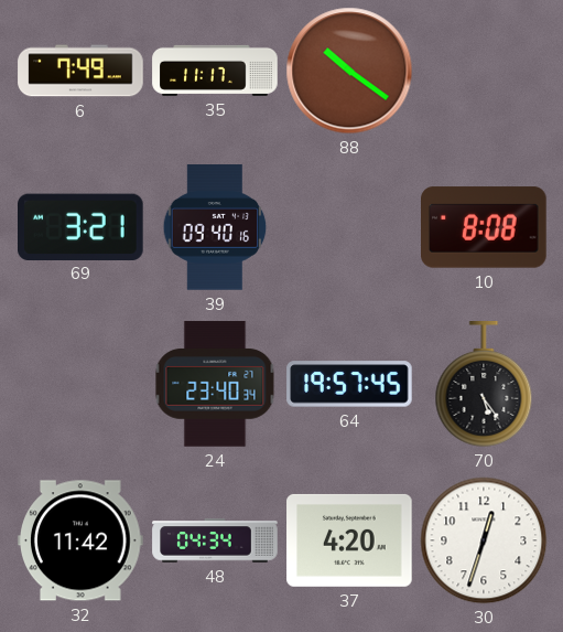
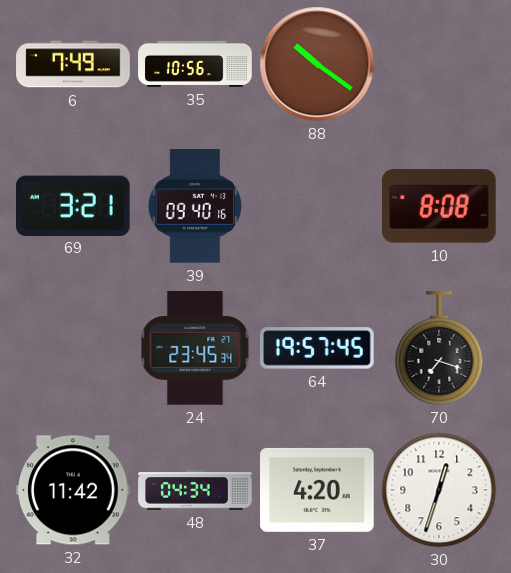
35: 11:17 -> 10:56 (195, 64)
24: 23:40 -> 23:45 (195, 348)
70: 5:24 -> 7:18 (439, 348)
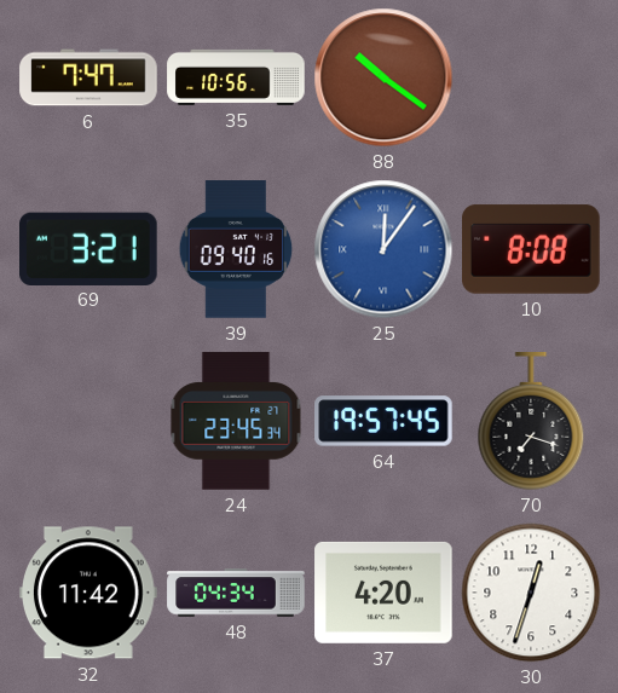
6: 7:49 -> 7:47 (88, 77)
25: none -> 12:06 (383, 249)
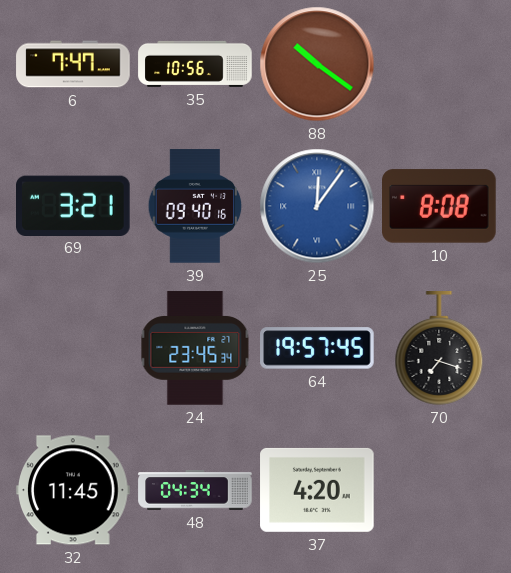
32: 11:42 -> 11:45 (73, 490)
30: 12:33 -> none (531, 593)
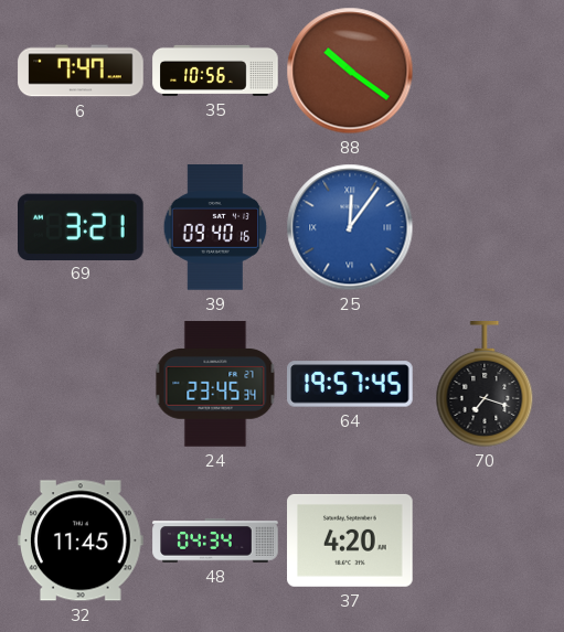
10: 8:08 -> none (440, 206)
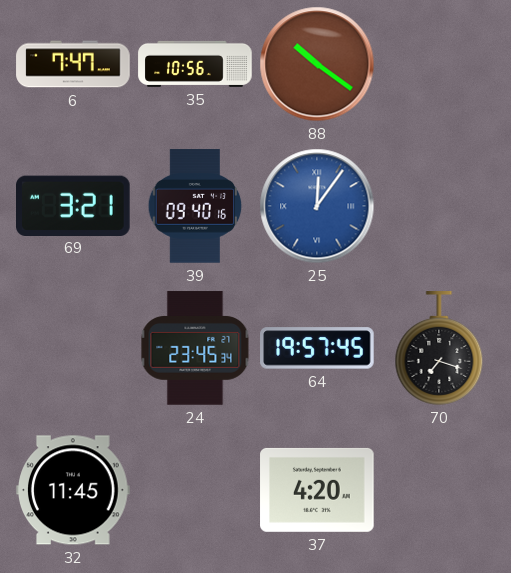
48: 04:34 -> none (215, 540)
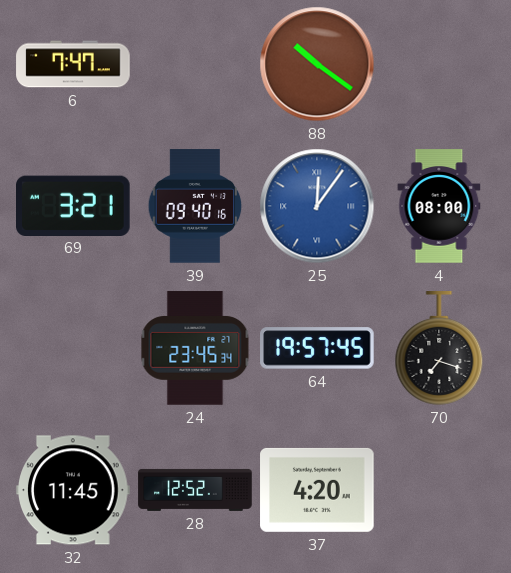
35: 10:56 -> none (195, 64)
4: none -> 08:00 (439, 206)
28: none -> 12:52 (195, 490)
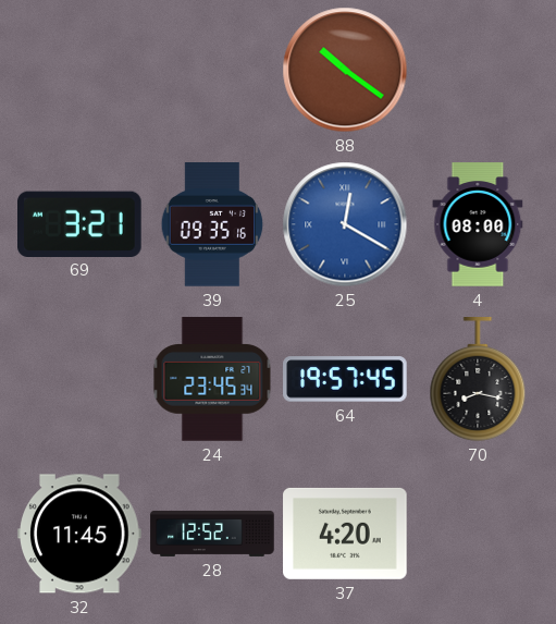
6: 7:47 -> none (73, 64)
39: 09:40 -> 09:35 (212, 224)
25: 12:06 -> 12:20 (345, 224)
70: 7:18 -> 8:17 (478, 379)
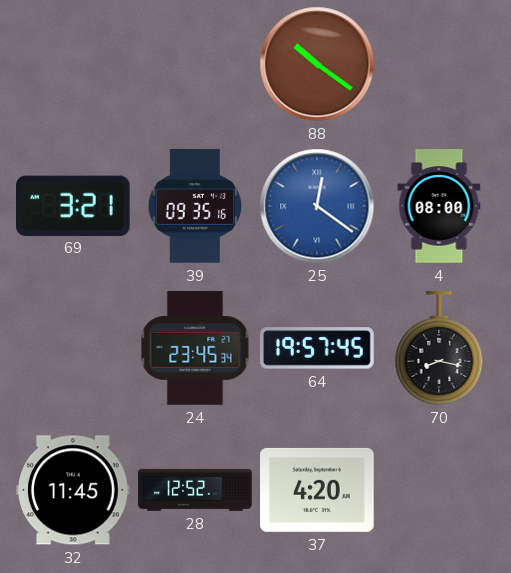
25: 12:20 -> 12:21 (317, 206)
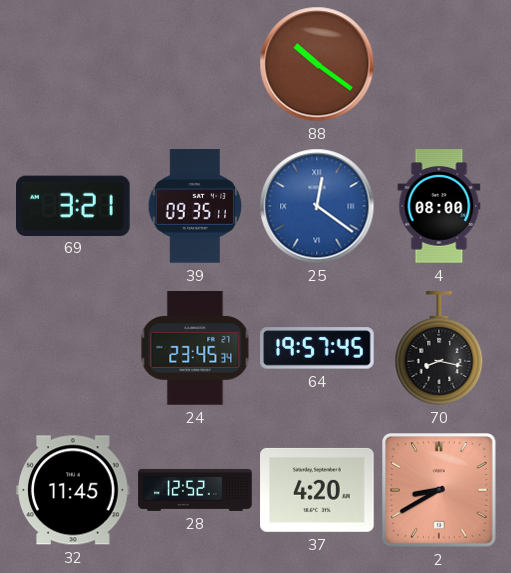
39: 09:35:16 -> 09:35:11 (195, 206)
2: none -> 8:40 (440, 491)
